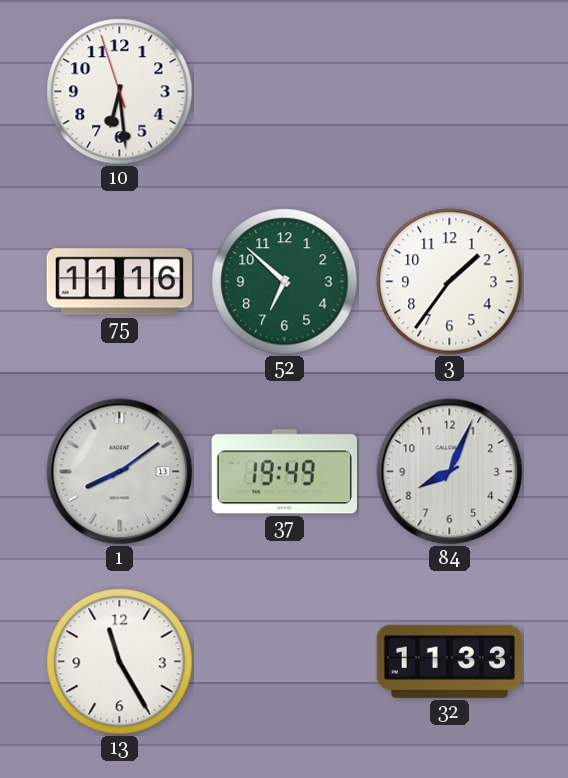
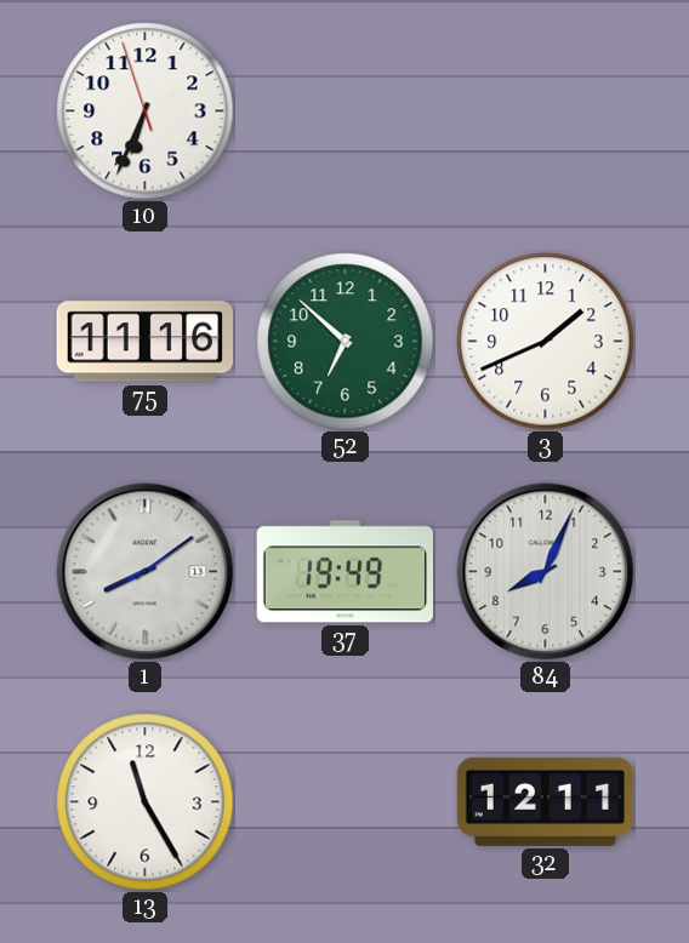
10: 6:28 -> 6:33 (146, 112)
3: 1:36 -> 1:41 (546, 342)
32: 11:33 -> 12:11 (545, 801)
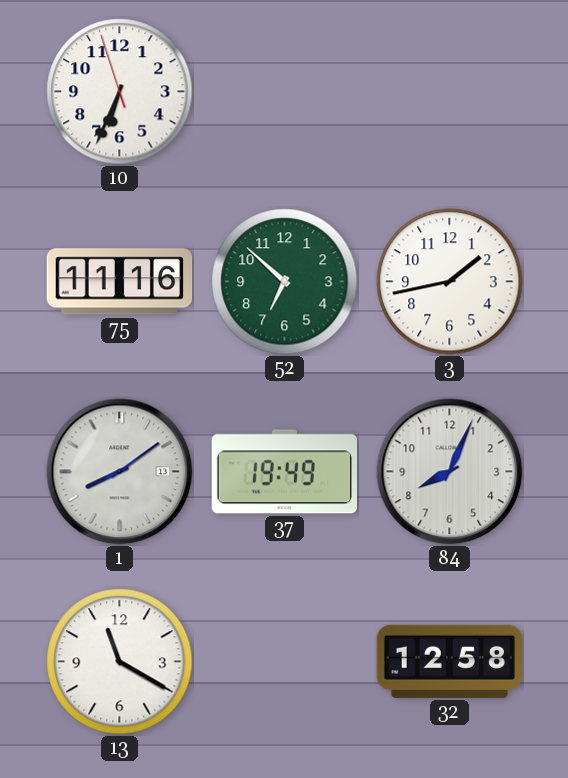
3: 1:41 -> 1:43 (450, 282)
13: 11:25 -> 11:20 (120, 662)
32: 12:11 -> 12:58 (449, 661)
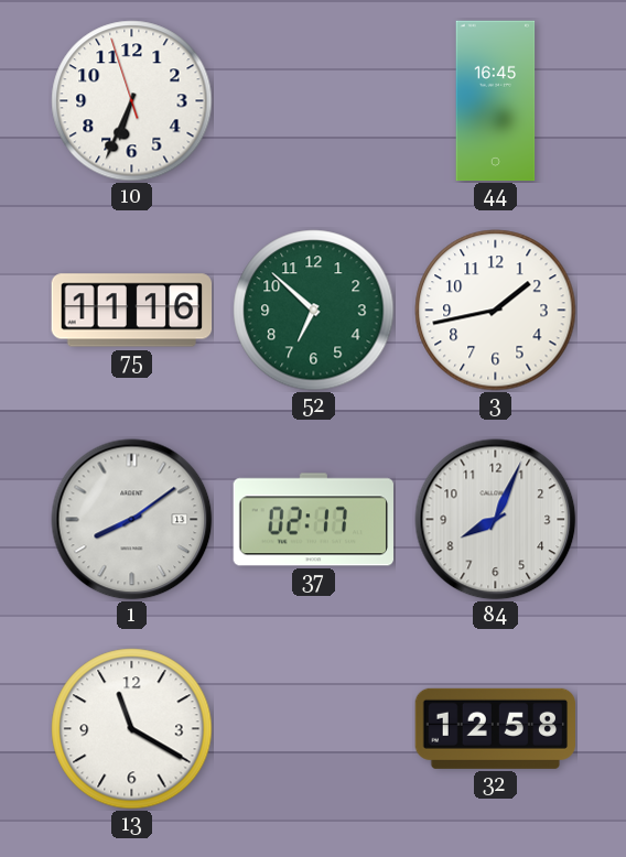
44: none -> 16:45 (496, 101)
37: 19:49 -> 02:17 (313, 520)
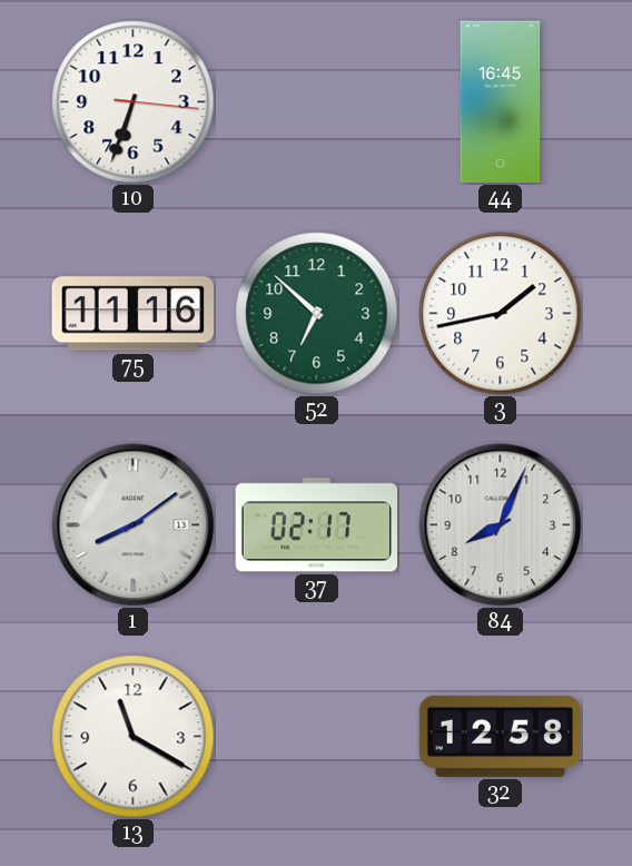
10: 6:33:57 -> 6:33:16 (134, 102)
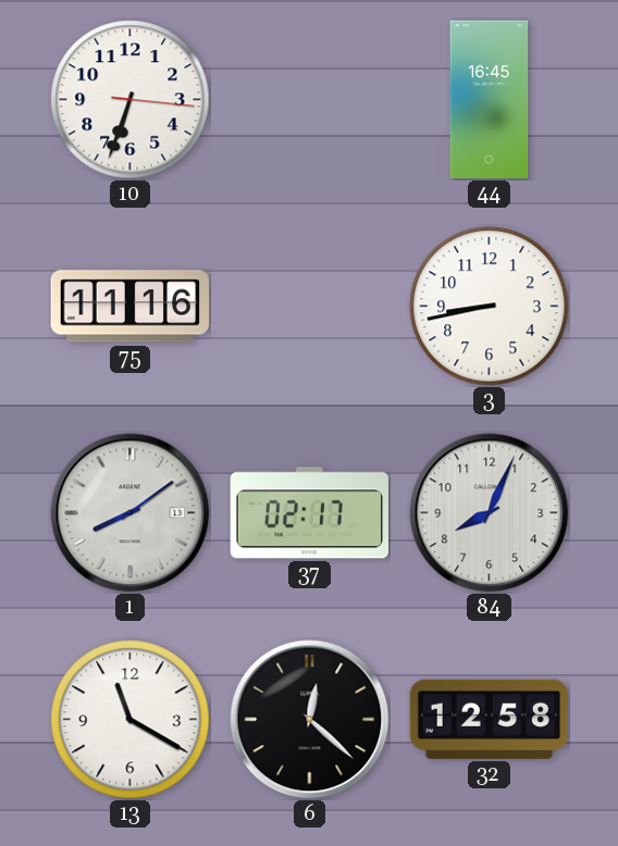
52: 6:52 -> none (317, 314)
3: 1:43 -> 8:43 (490, 307)
6: none -> 12:22 (310, 720)
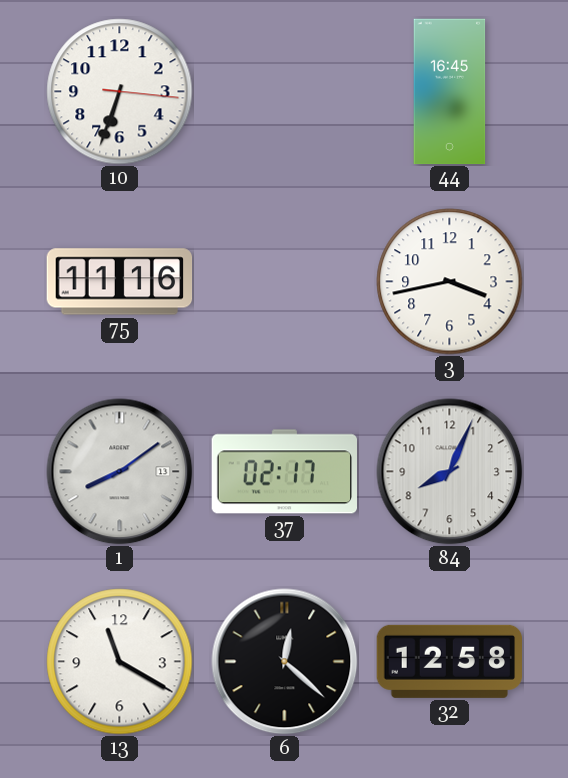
3: 8:43 -> 3:43 (450, 282)
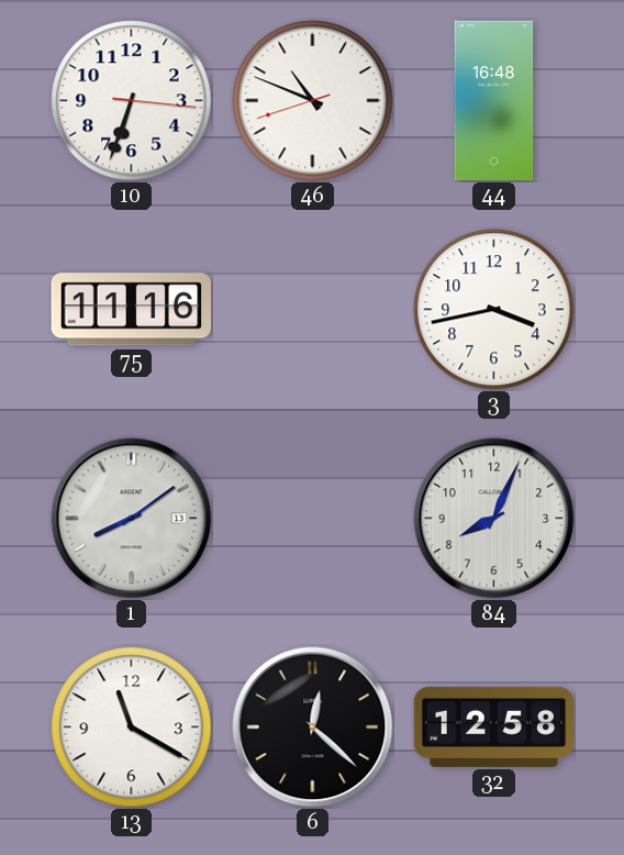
46: none -> 10:48 (313, 101)
44: 16:45 -> 16:48 (494, 101)
37: 02:17 -> none (284, 472)
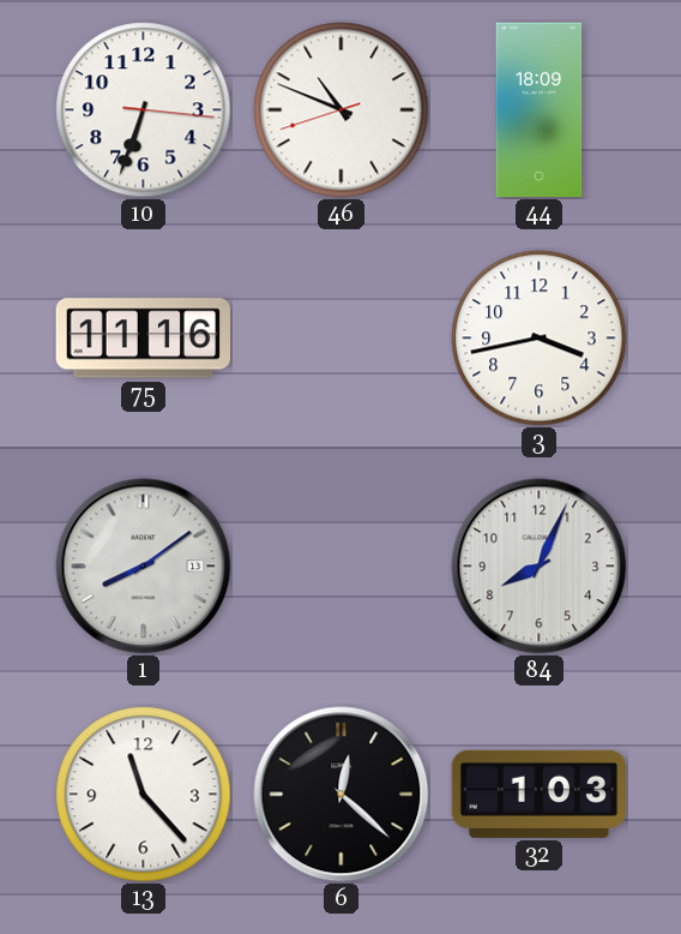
44: 16:48 -> 18:09 (540, 110)
13: 11:20 -> 11:23 (144, 795)
32: 12:58 -> 1:03 (538, 794)
